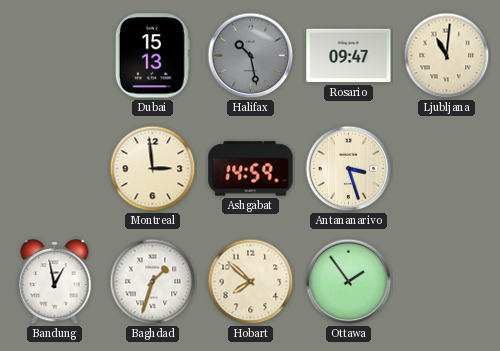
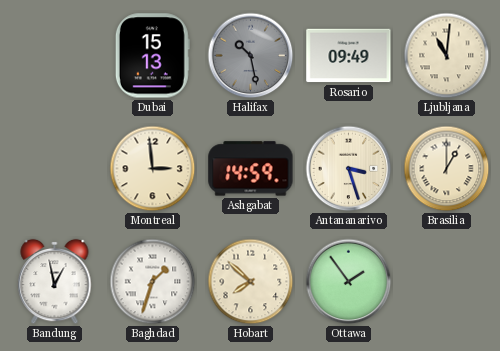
Rosario: 09:47 -> 09:49 (349, 56)
Brasilia: none -> 1:00 (447, 169)
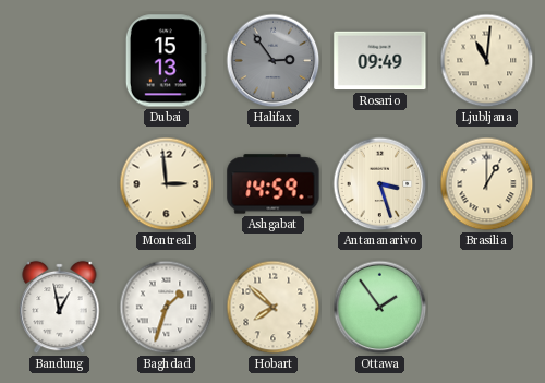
Halifax: 10:28 -> 2:54 (274, 61)
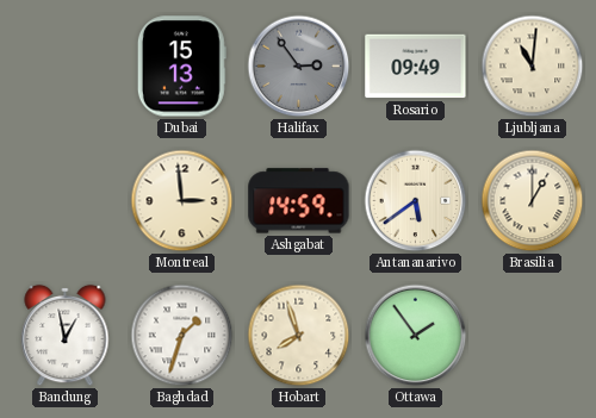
Antananarivo: 3:27 -> 5:39 (416, 201)
Hobart: 7:52 -> 7:57 (299, 336)
